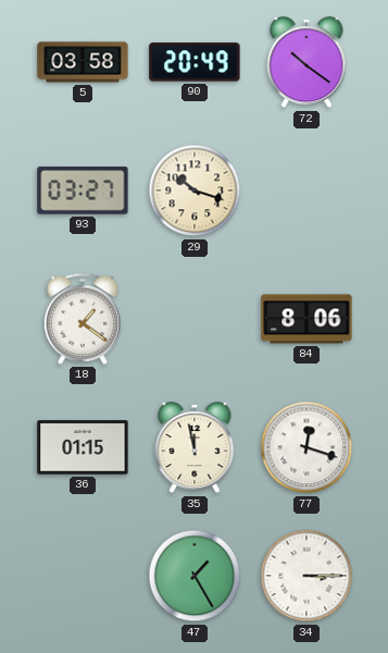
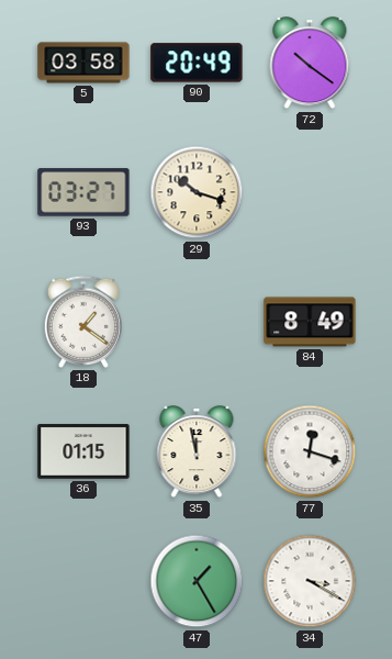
84: 8:06 -> 8:49 (310, 322)
34: 3:15 -> 3:20 (310, 581)
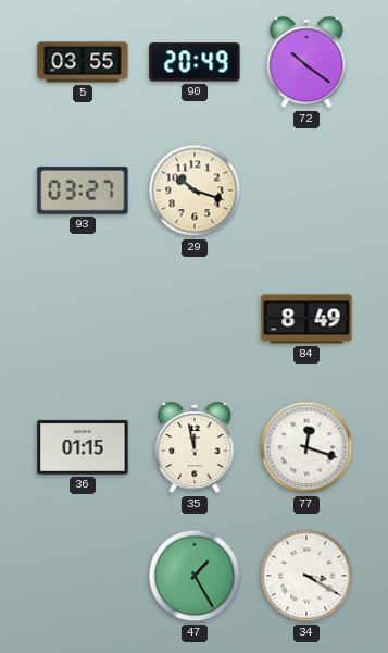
5: 03:58 -> 03:55 (83, 62)
18: 1:21 -> none (83, 322)
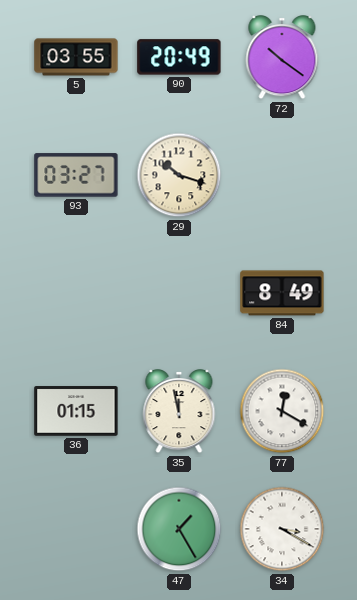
77: 12:18 -> 12:20 (282, 411)
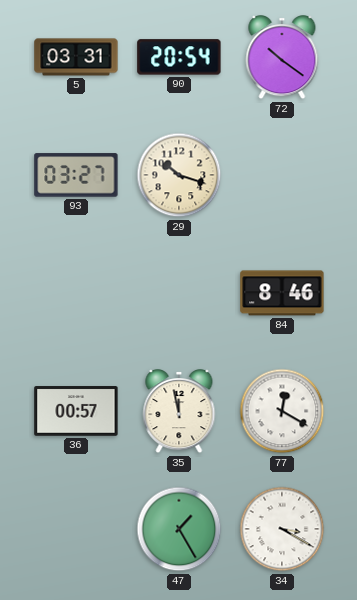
5: 03:55 -> 03:31 (76, 57)
90: 20:49 -> 20:54 (179, 57)
84: 8:49 -> 8:46 (282, 293)
36: 01:15 -> 00:57 (76, 411)
